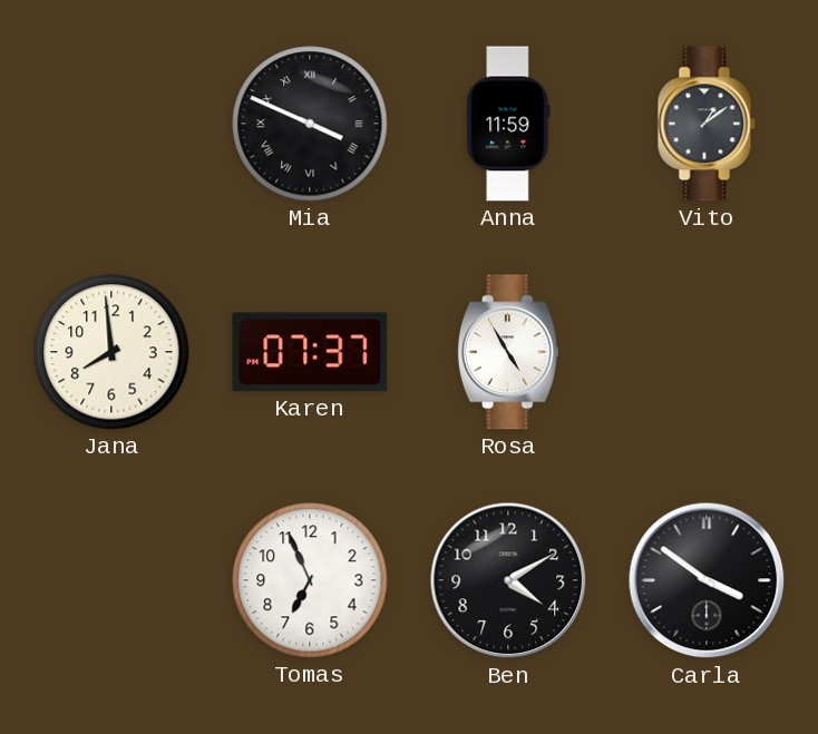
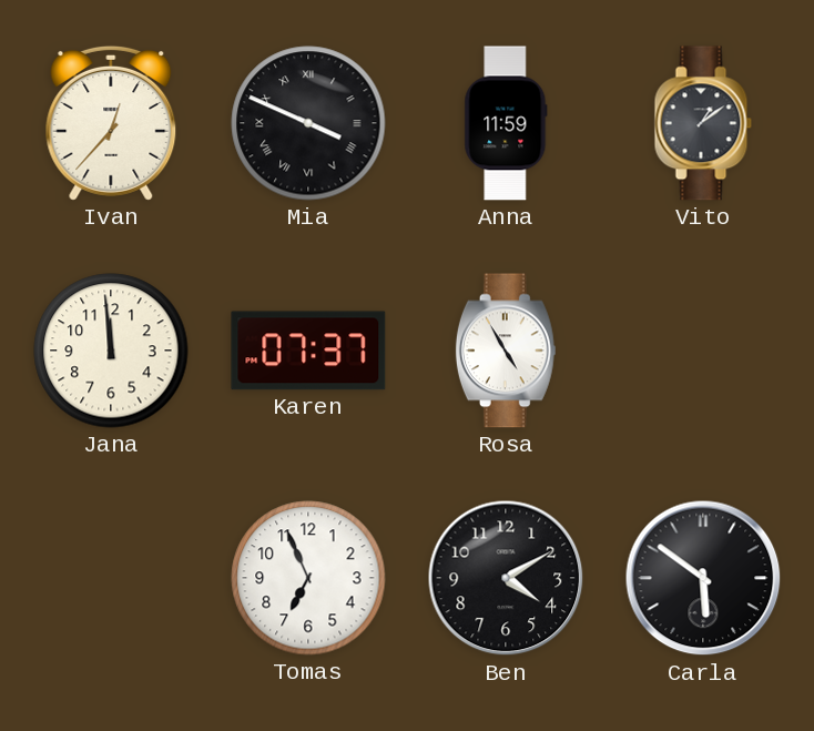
Ivan: none -> 12:37 (111, 123)
Jana: 7:59 -> 11:59 (111, 351)
Carla: 3:51 -> 5:51 (703, 578)
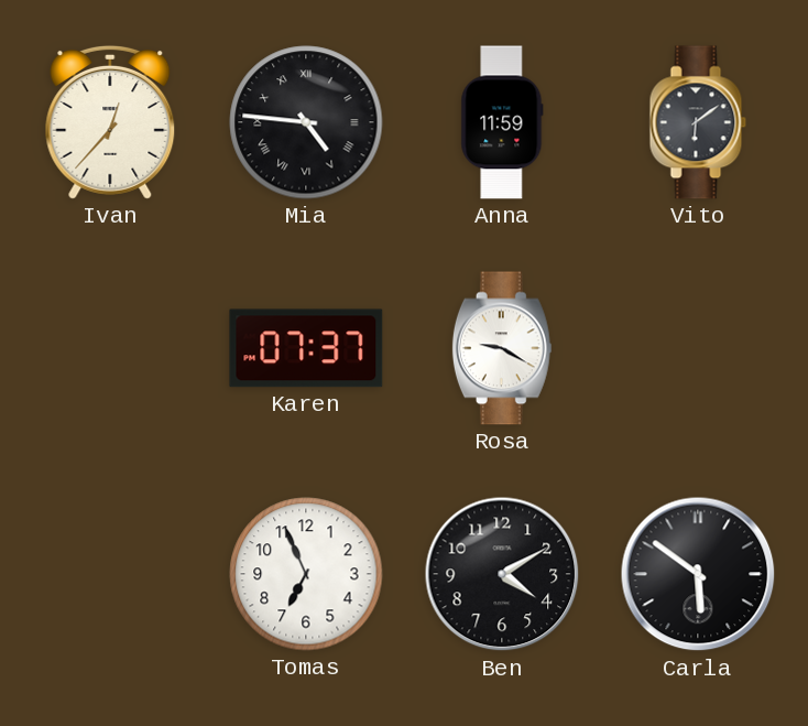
Mia: 3:49 -> 4:46 (306, 122)
Vito: 1:09 -> 6:09 (698, 122)
Jana: 11:59 -> none (111, 351)
Rosa: 4:55 -> 9:20 (502, 348)
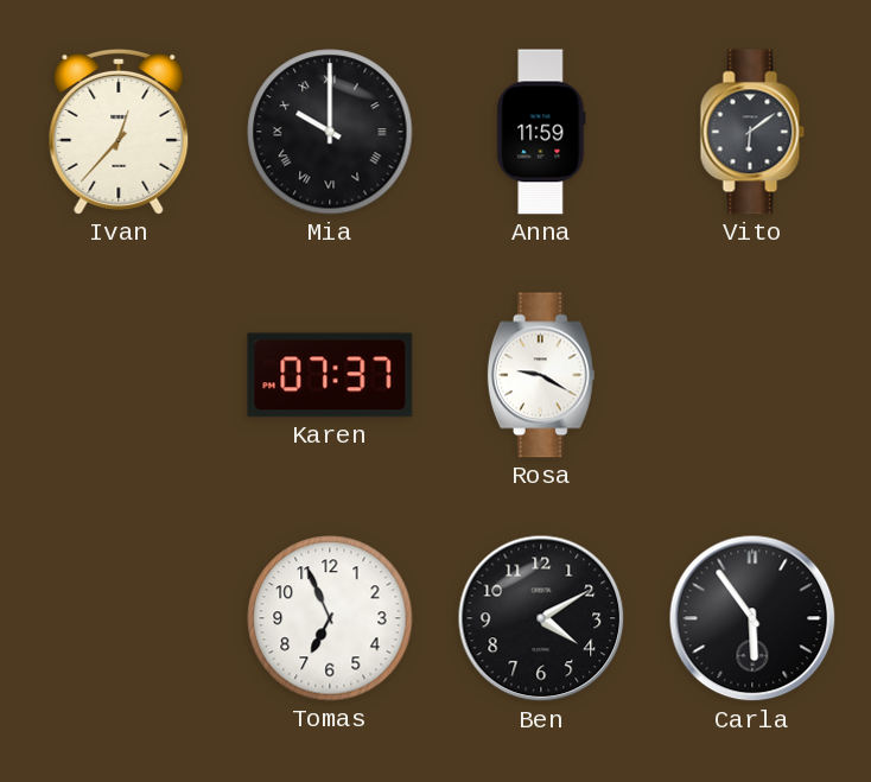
Mia: 4:46 -> 10:00 (330, 132)
Carla: 5:51 -> 5:54 (752, 618)
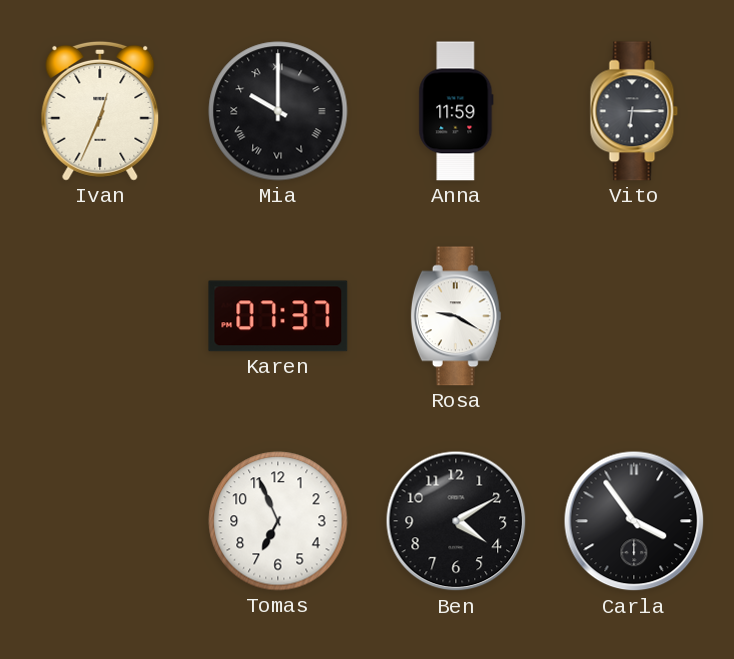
Ivan: 12:37 -> 12:34 (100, 111)
Vito: 6:09 -> 6:15 (634, 111)
Carla: 5:54 -> 3:54 (634, 521)
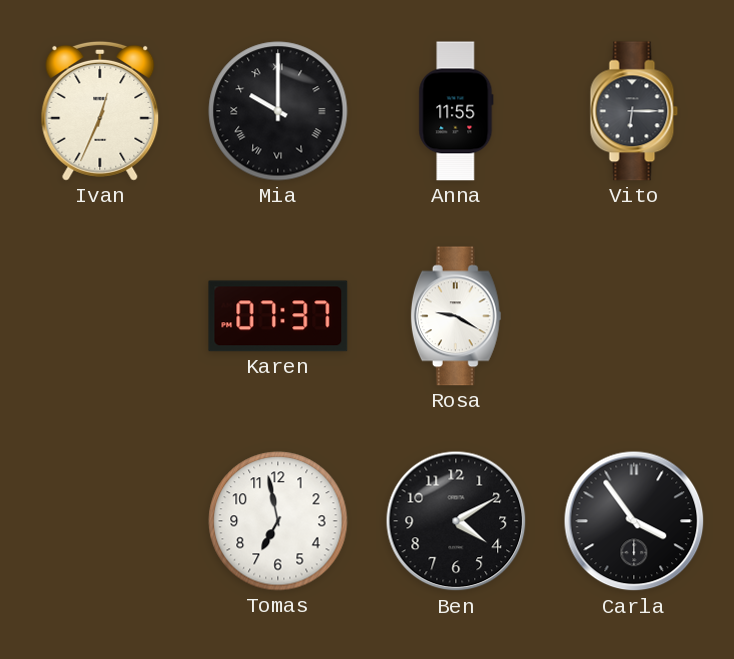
Anna: 11:59 -> 11:55 (456, 111)
Tomas: 6:56 -> 6:58 (278, 521)
